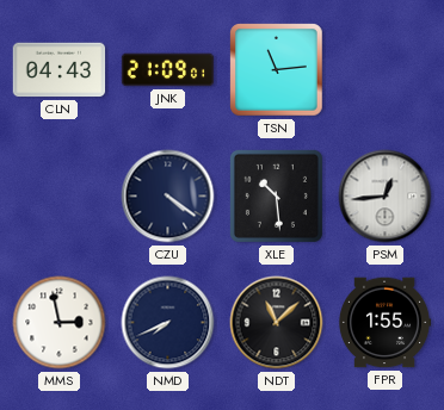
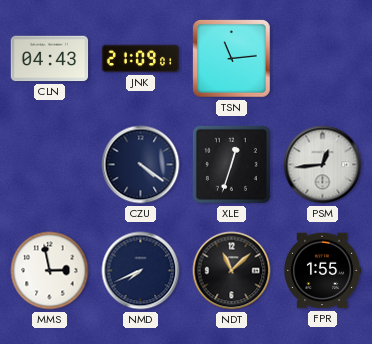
XLE: 10:29 -> 12:33 (231, 164)
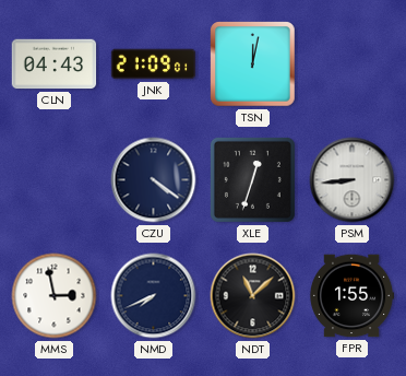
TSN: 11:14 -> 12:02 (253, 64)
PSM: 12:44 -> 8:44 (353, 180)
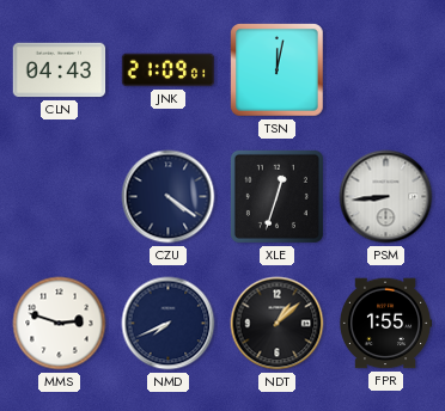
MMS: 2:58 -> 2:48 (60, 324)
NDT: 11:08 -> 1:08 (278, 324)
